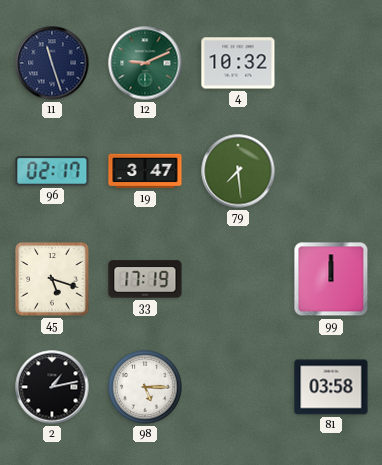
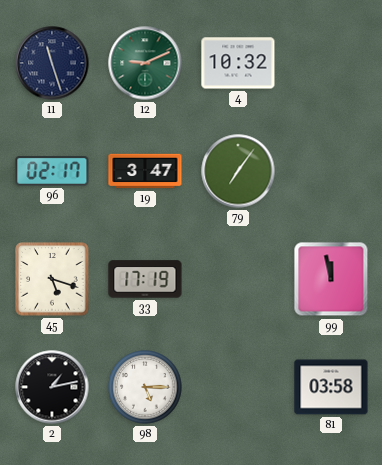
79: 7:29 -> 7:06 (238, 171)
99: 12:00 -> 11:58 (331, 279)
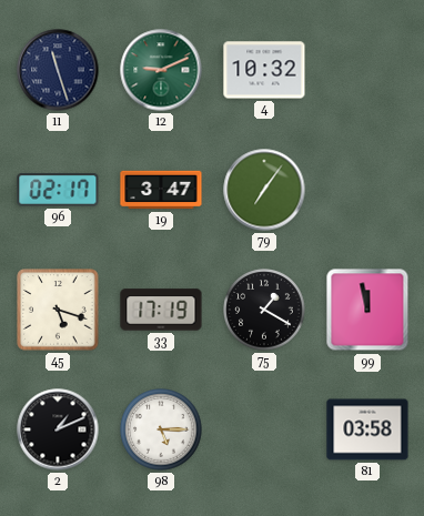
75: none -> 1:20 (264, 310)
2: 1:13 -> 1:11 (58, 429)
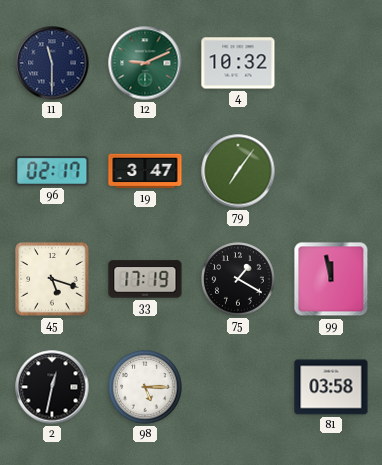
11: 11:27 -> 11:30 (52, 63)
2: 1:11 -> 12:32 (52, 387)
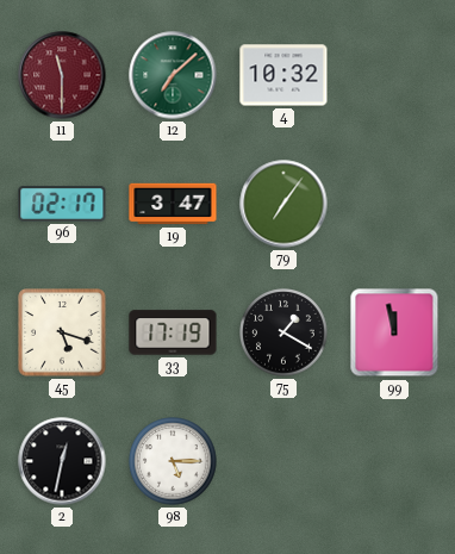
11 dial: navy -> burgundy (62, 75)
12: 9:11 -> 7:08 (173, 75)
81: 03:58 -> none (331, 387)
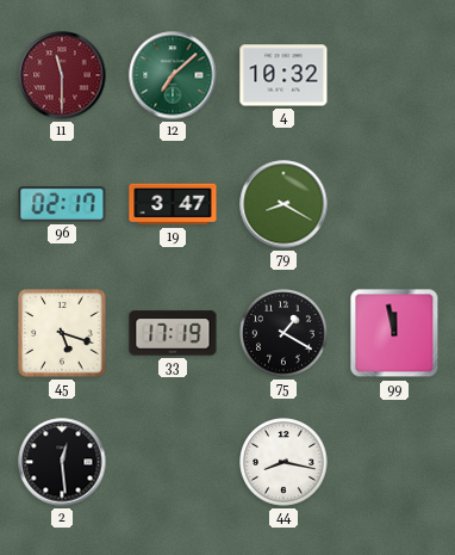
79: 7:06 -> 8:20 (283, 204)
2: 12:32 -> 12:29 (62, 462)
98: 5:15 -> none (173, 461)
44: none -> 8:17 (283, 462)
